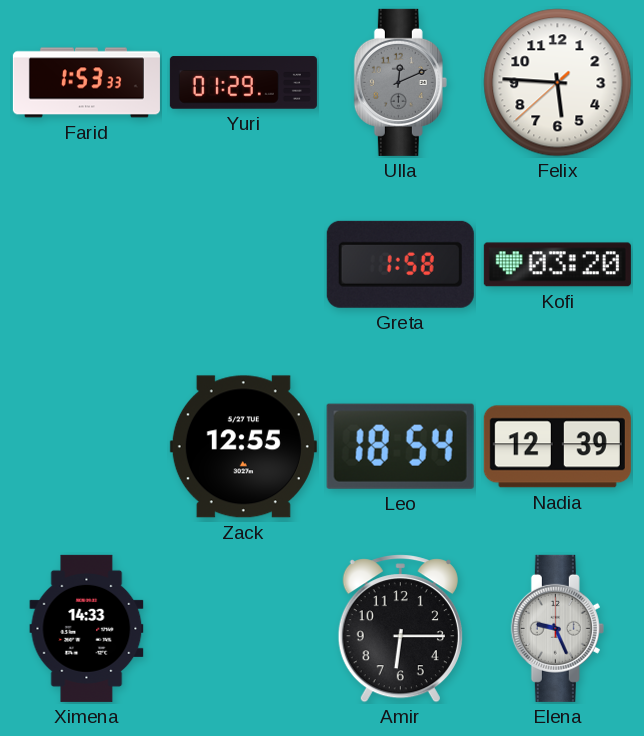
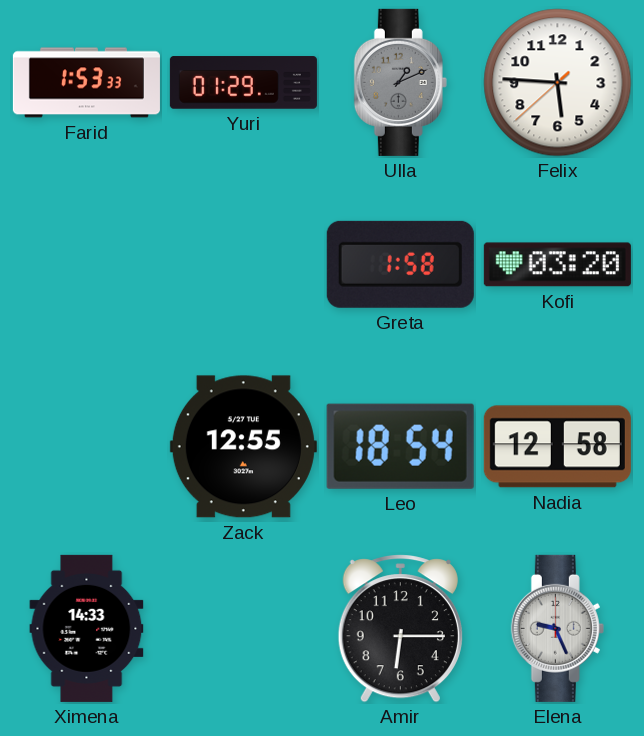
Ulla: 12:11 -> 1:11 (400, 82)
Nadia: 12:39 -> 12:58 (557, 447)
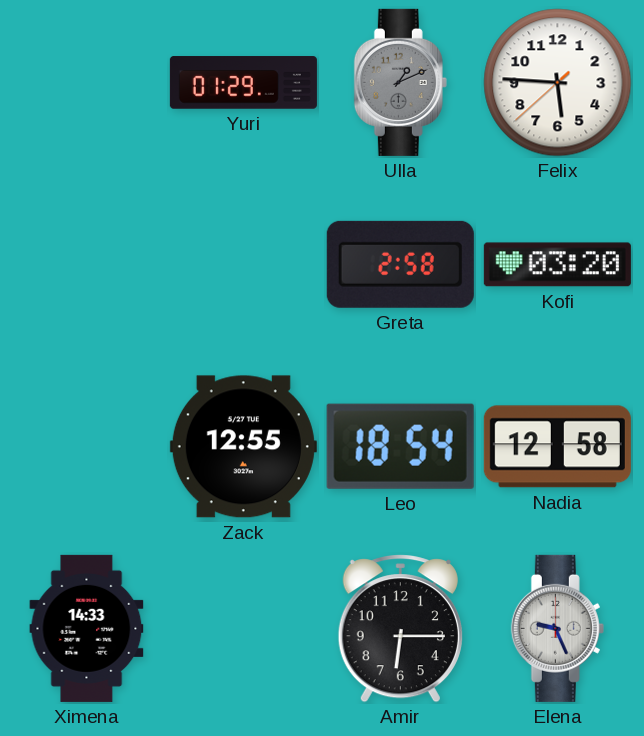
Farid: 1:53 -> none (86, 83)
Greta: 1:58 -> 2:58 (400, 264)
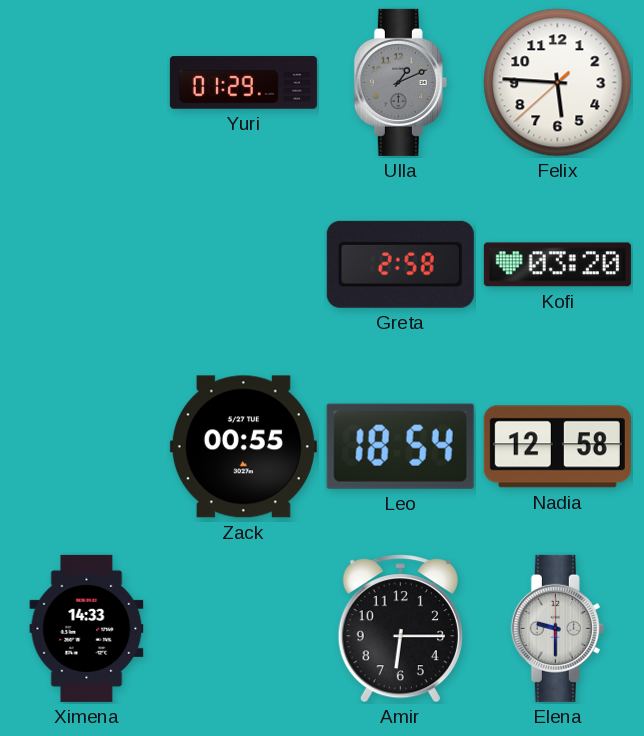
Zack: 12:55 -> 00:55 (243, 447)
Elena: 9:26 -> 9:30 (557, 628)
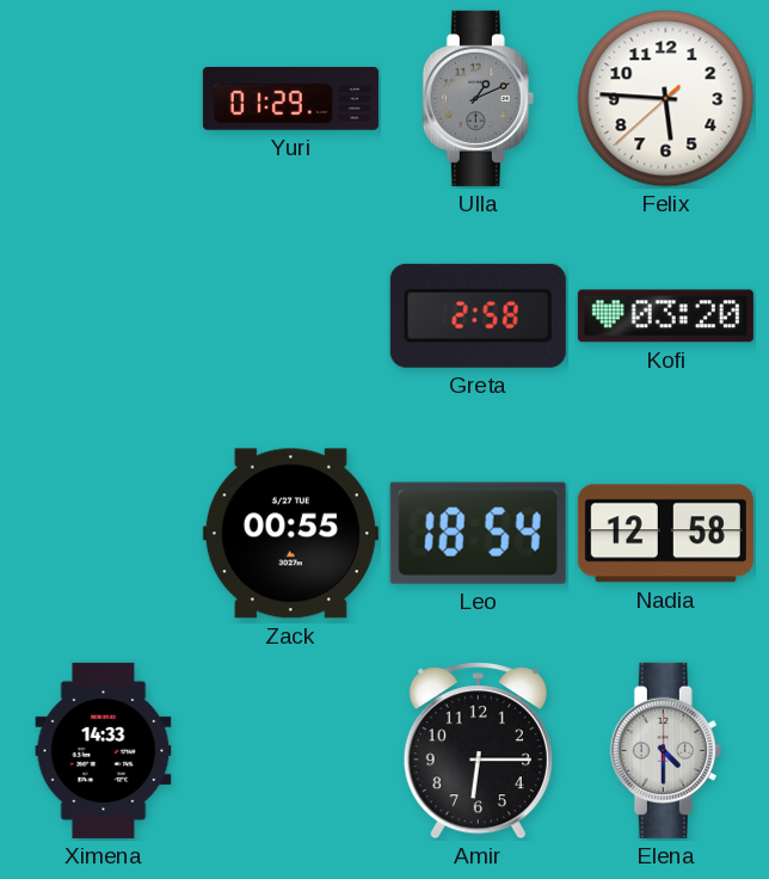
Elena: 9:30 -> 4:30 (665, 750)
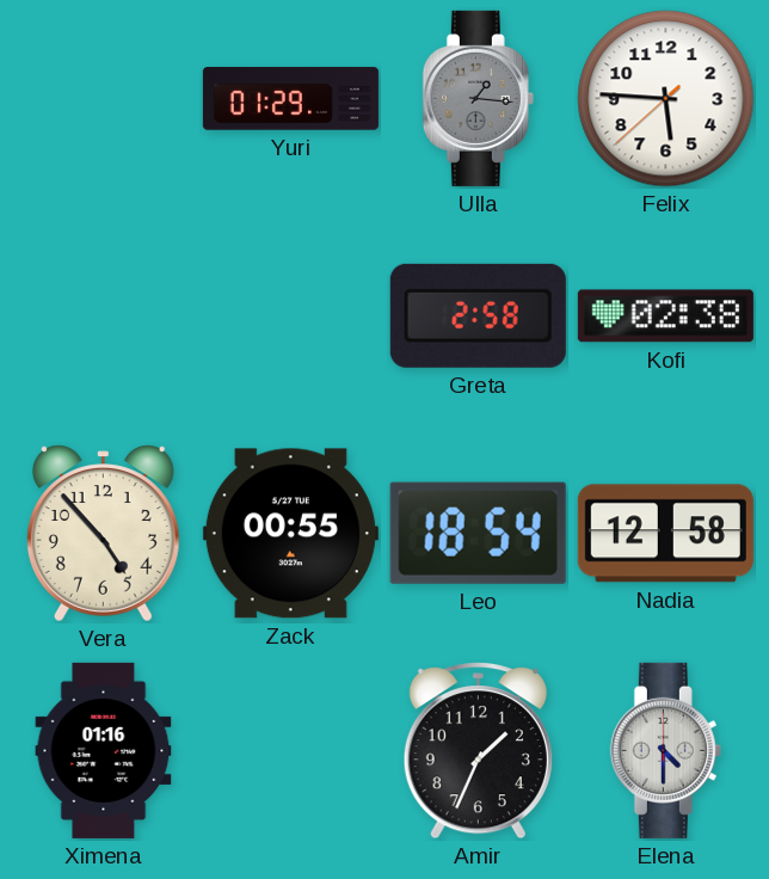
Ulla: 1:11 -> 1:16 (478, 98)
Kofi: 03:20 -> 02:38 (665, 316)
Vera: none -> 4:53 (103, 534)
Ximena: 14:33 -> 01:16 (104, 750)
Amir: 6:15 -> 1:34 (478, 751)
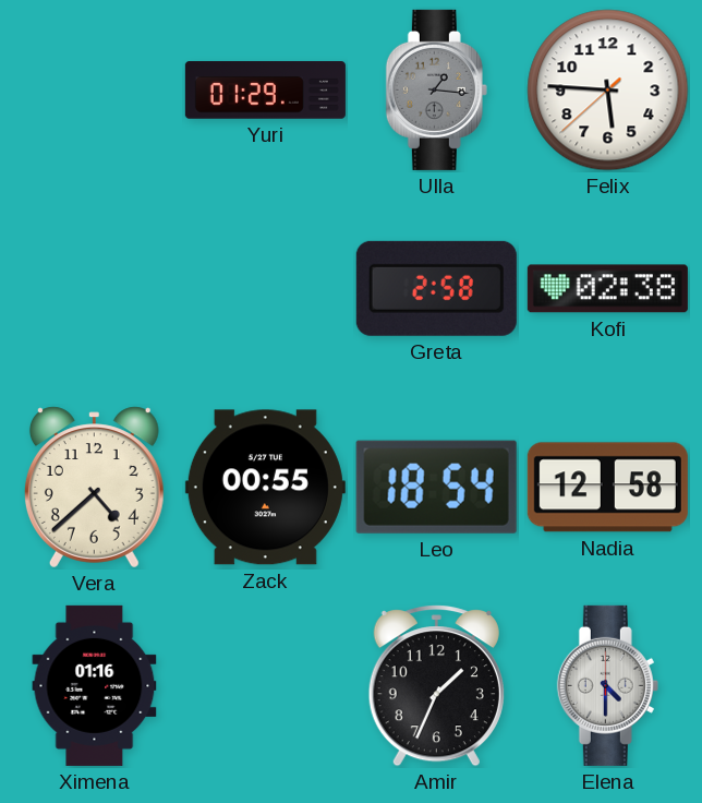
Vera: 4:53 -> 4:38 (94, 488)
